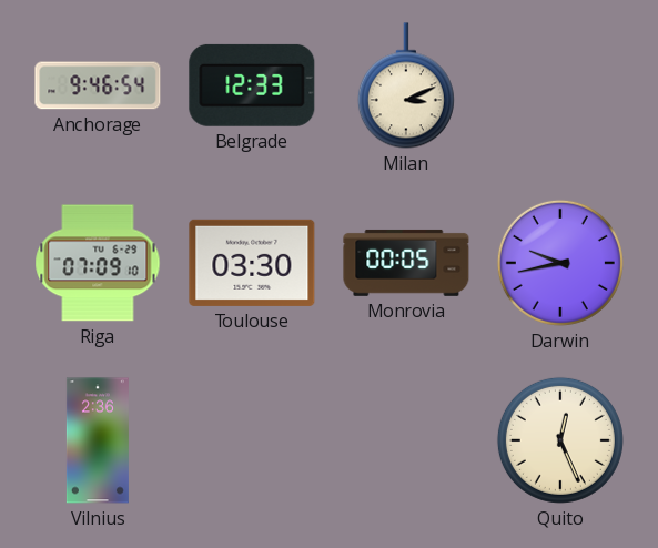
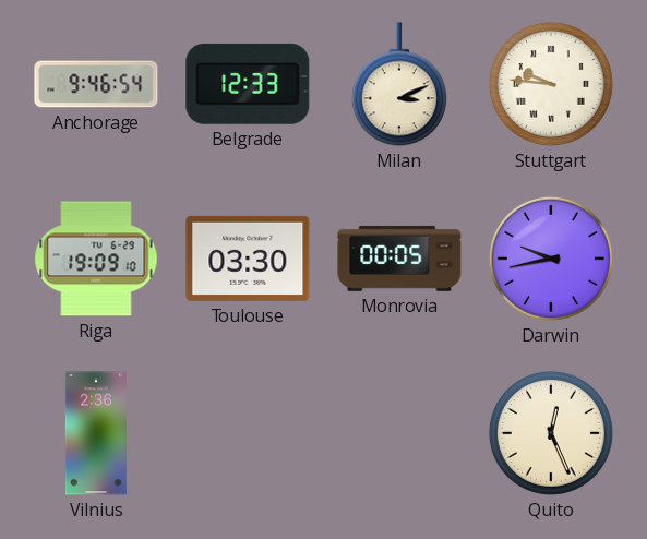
Stuttgart: none -> 9:46 (551, 84)
Riga: 07:09 -> 19:09 (96, 259)
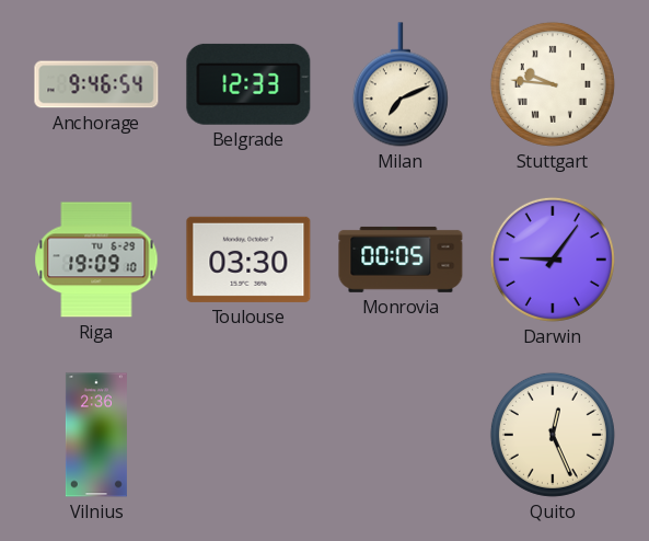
Milan: 3:11 -> 7:11 (401, 84)
Darwin: 9:43 -> 9:06 (553, 260)
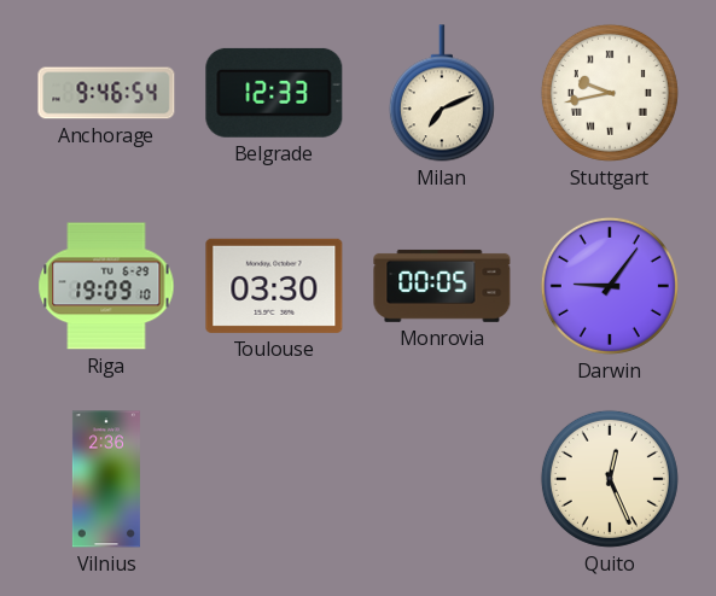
Stuttgart: 9:46 -> 9:43 (610, 93)
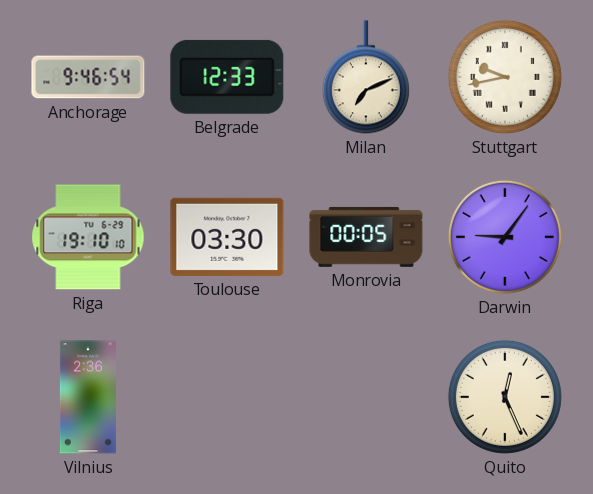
Riga: 19:09 -> 19:10 (88, 237)
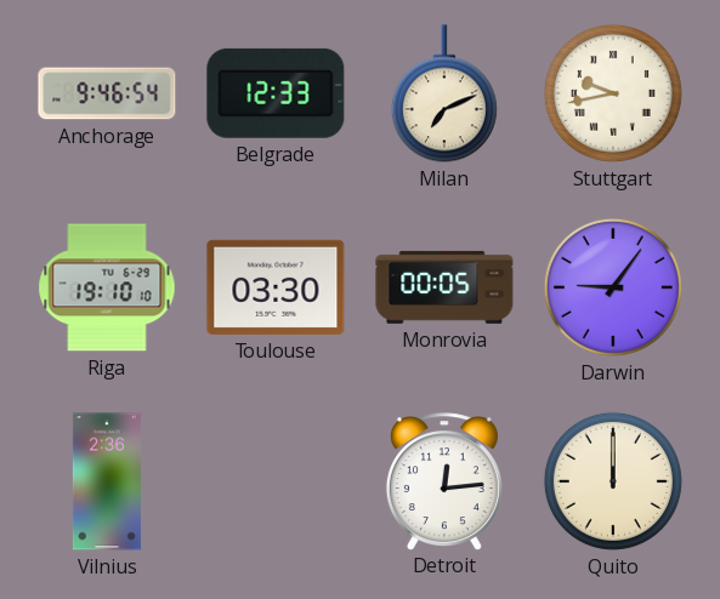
Detroit: none -> 12:14 (444, 481)
Quito: 12:26 -> 12:00 (613, 481)
